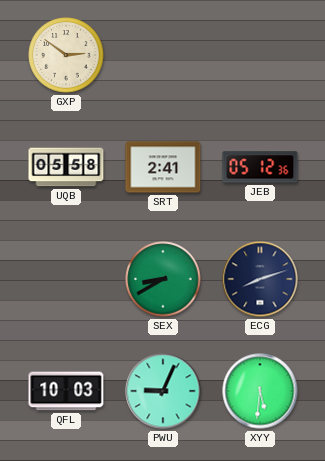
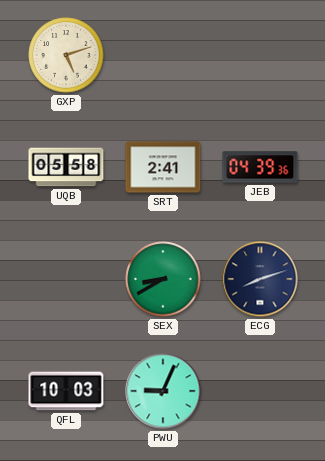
GXP: 2:51 -> 5:12 (66, 55)
JEB: 05:12 -> 04:39 (260, 167)
XYY: 5:31 -> none (260, 391)
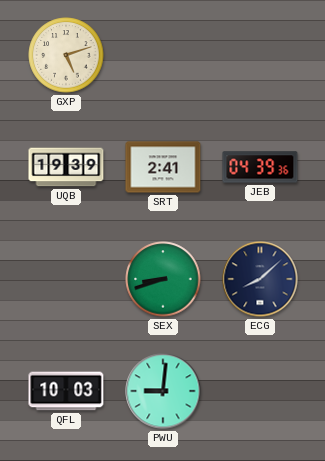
UQB: 05:58 -> 19:39 (66, 167)
SEX: 8:40 -> 8:42 (163, 279)
ECG: 8:12 -> 8:08 (260, 279)
PWU: 9:04 -> 9:01 (163, 391)
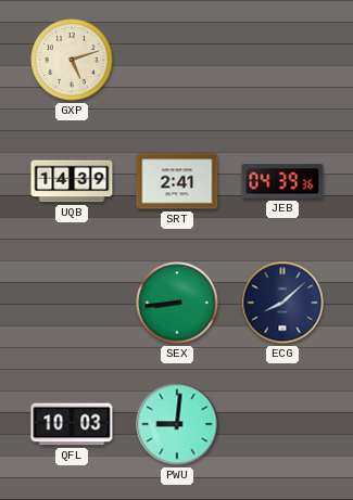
UQB: 19:39 -> 14:39 (72, 181)
SEX: 8:42 -> 8:44 (177, 303)
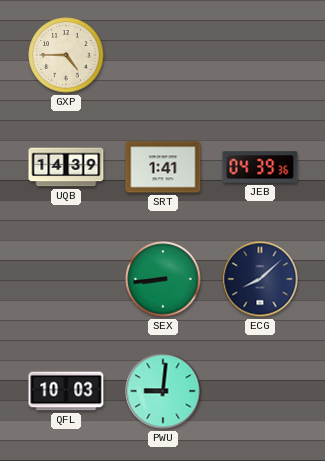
GXP: 5:12 -> 4:45 (66, 55)
SRT: 2:41 -> 1:41 (163, 167)
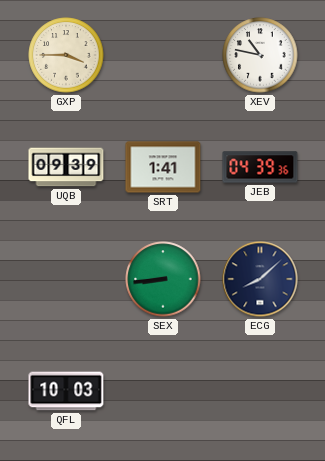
GXP: 4:45 -> 3:45 (66, 55)
XEV: none -> 10:47 (260, 55)
UQB: 14:39 -> 09:39 (66, 167)
PWU: 9:01 -> none (163, 391)
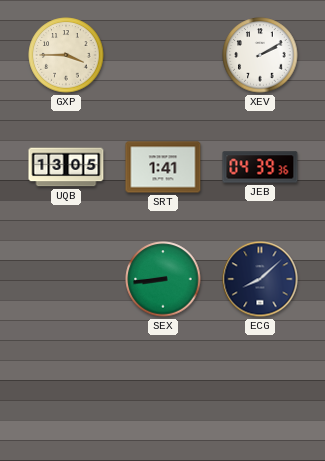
XEV: 10:47 -> 2:10 (260, 55)
UQB: 09:39 -> 13:05 (66, 167)
QFL: 10:03 -> none (66, 391)
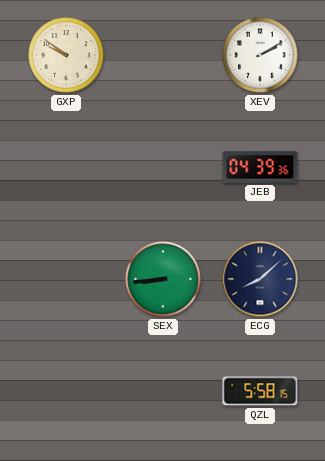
GXP: 3:45 -> 9:51 (66, 55)
UQB: 13:05 -> none (66, 167)
SRT: 1:41 -> none (163, 167)
QZL: none -> 5:58 (260, 391)
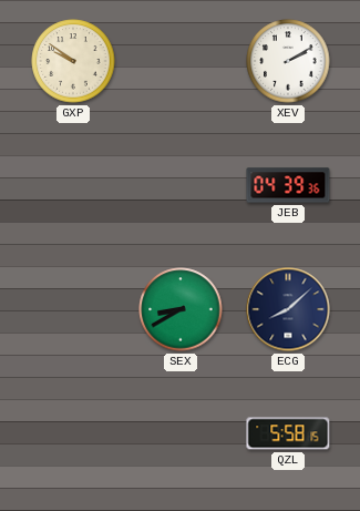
SEX: 8:44 -> 8:40 (181, 309)
